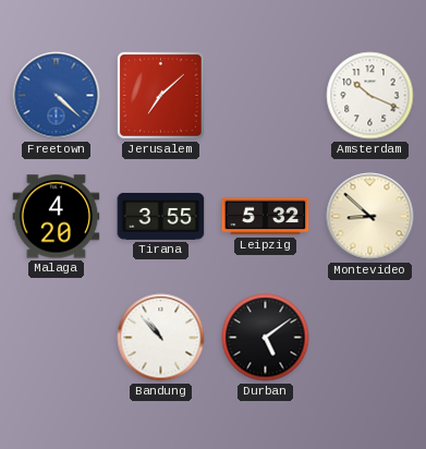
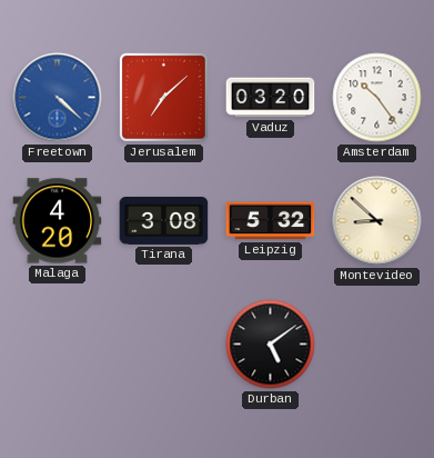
Vaduz: none -> 03:20 (271, 98)
Amsterdam: 10:19 -> 10:24 (377, 98)
Tirana: 3:55 -> 3:08 (164, 220)
Bandung: 10:53 -> none (161, 338)
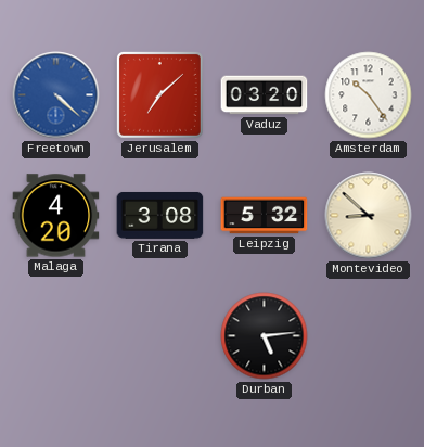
Durban: 5:09 -> 5:14 (265, 336)
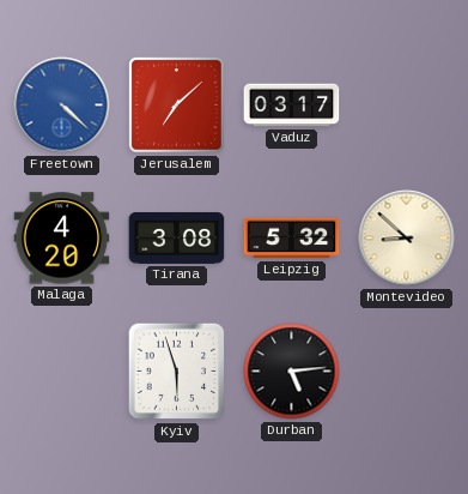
Vaduz: 03:20 -> 03:17 (292, 106)
Amsterdam: 10:24 -> none (369, 95)
Kyiv: none -> 5:57 (177, 372)
